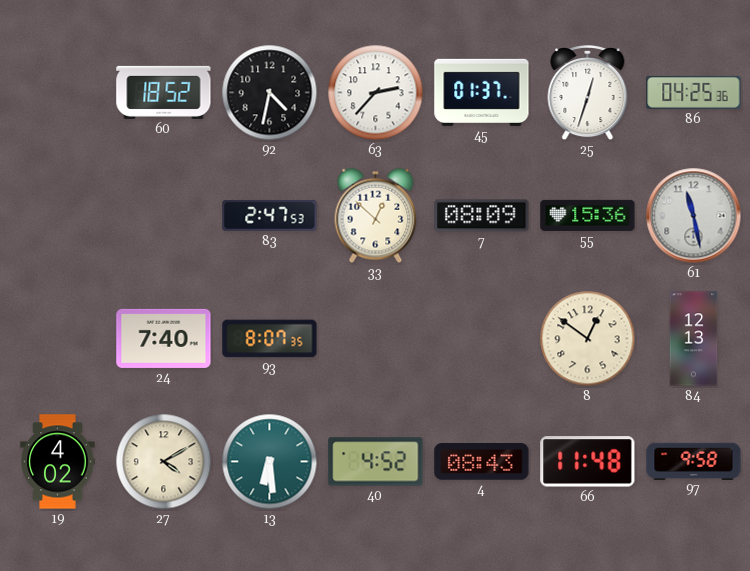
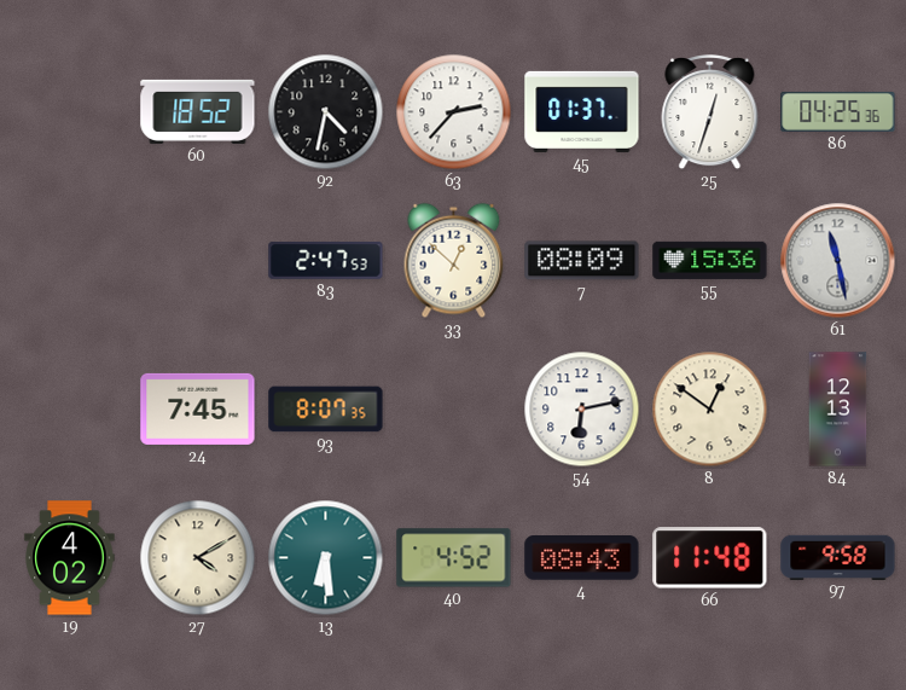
24: 7:40 -> 7:45 (198, 408)
54: none -> 6:13 (582, 410)
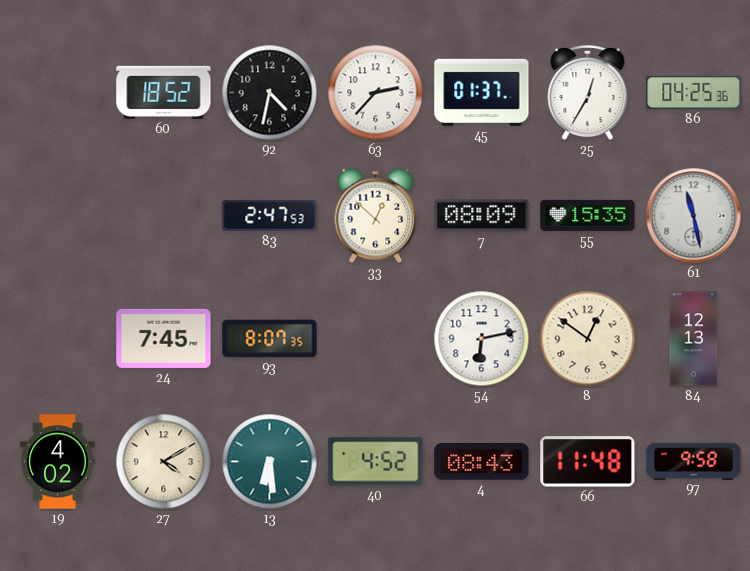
25: 12:33 -> 12:35 (588, 94)
55: 15:36 -> 15:35 (588, 215)
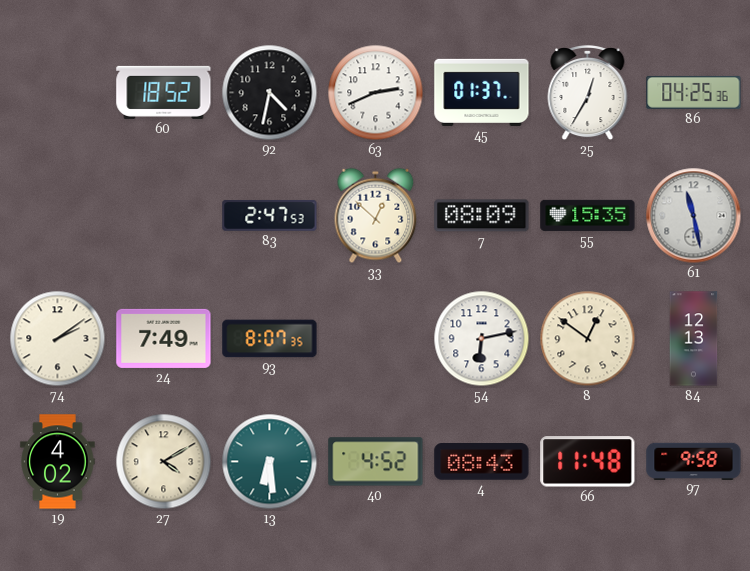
63: 2:37 -> 2:41 (376, 93)
74: none -> 2:09 (58, 339)
24: 7:45 -> 7:49 (164, 338)
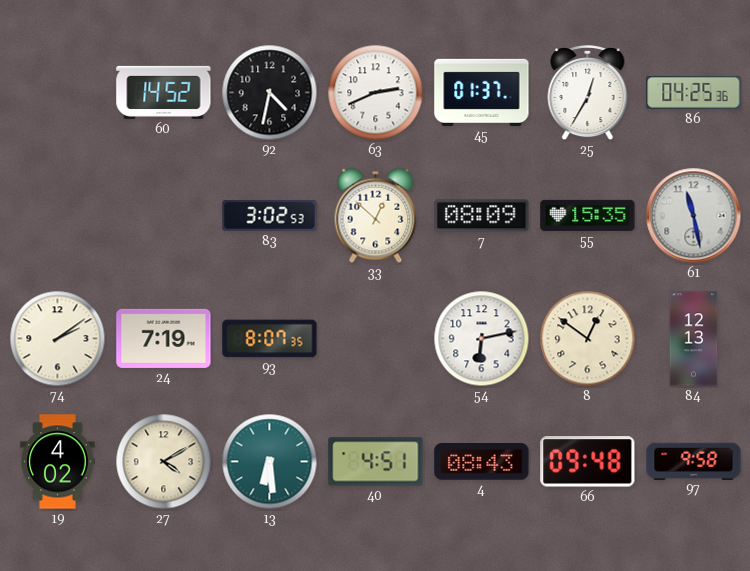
60: 18:52 -> 14:52 (164, 92)
83: 2:47 -> 3:02 (270, 215)
24: 7:49 -> 7:19 (164, 338)
40: 4:52 -> 4:51 (376, 462)
66: 11:48 -> 09:48 (588, 462)
